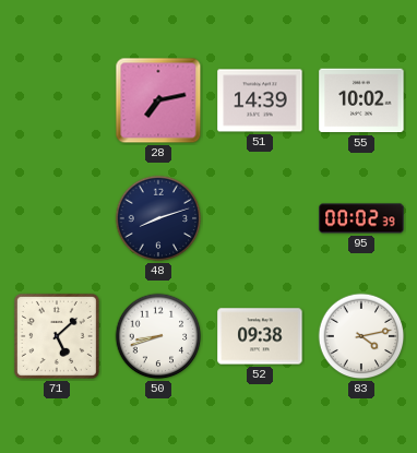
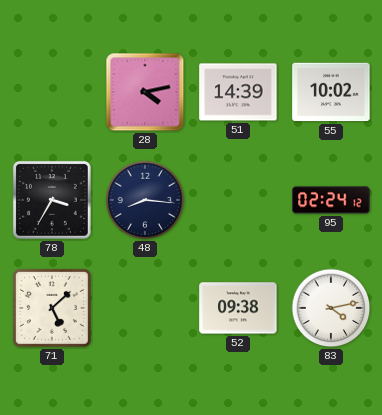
28: 7:13 -> 4:13 (145, 92)
78: none -> 3:35 (52, 200)
48: 8:12 -> 8:16 (145, 200)
95: 00:02 -> 02:24 (331, 200)
50: 8:42 -> none (158, 336)
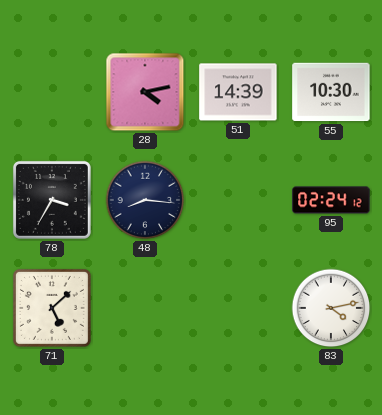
55: 10:02 -> 10:30 (331, 92)
52: 09:38 -> none (238, 308)
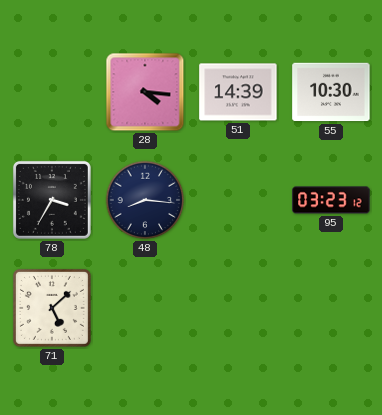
28: 4:13 -> 4:16 (145, 92)
95: 02:24 -> 03:23 (331, 200)
83: 4:13 -> none (331, 308)
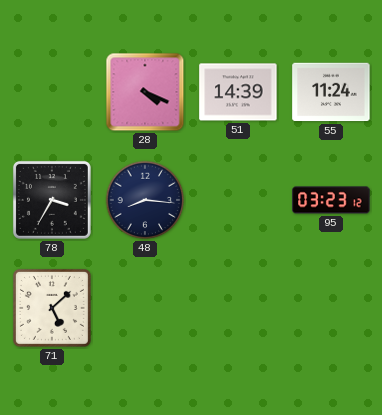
28: 4:16 -> 4:19 (145, 92)
55: 10:30 -> 11:24 (331, 92)
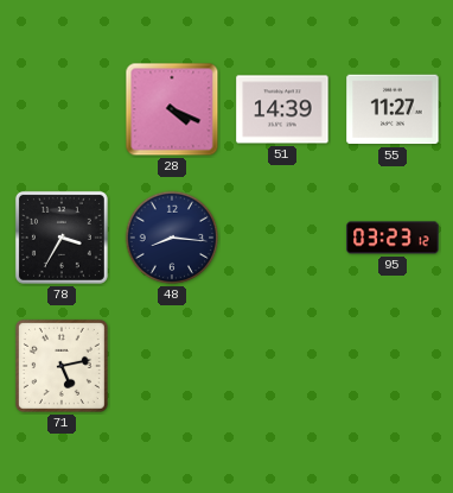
55: 11:24 -> 11:27 (393, 109)
71: 5:08 -> 5:13 (62, 366)
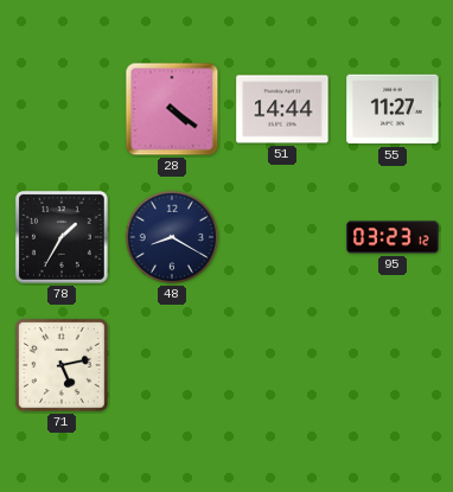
28: 4:19 -> 4:21 (172, 109)
51: 14:39 -> 14:44 (282, 109)
78: 3:35 -> 1:35 (62, 237)
48: 8:16 -> 8:20 (172, 237)
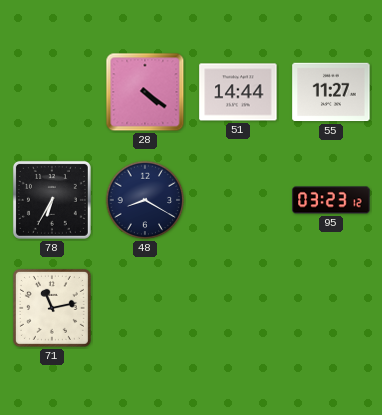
78: 1:35 -> 6:35 (52, 200)
71: 5:13 -> 11:13 (52, 308)
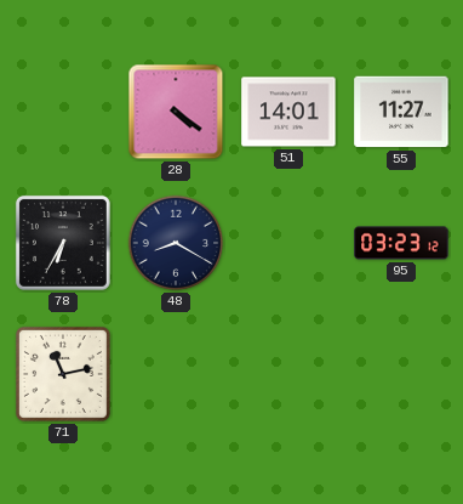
51: 14:44 -> 14:01 (288, 112)
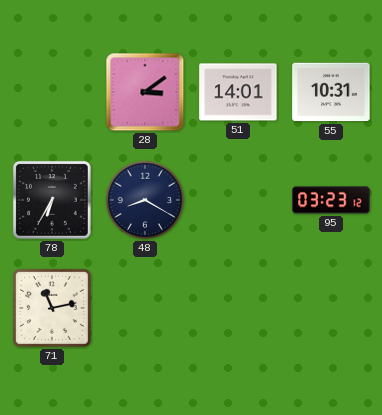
28: 4:21 -> 3:09 (145, 92)
55: 11:27 -> 10:31 (331, 92)
